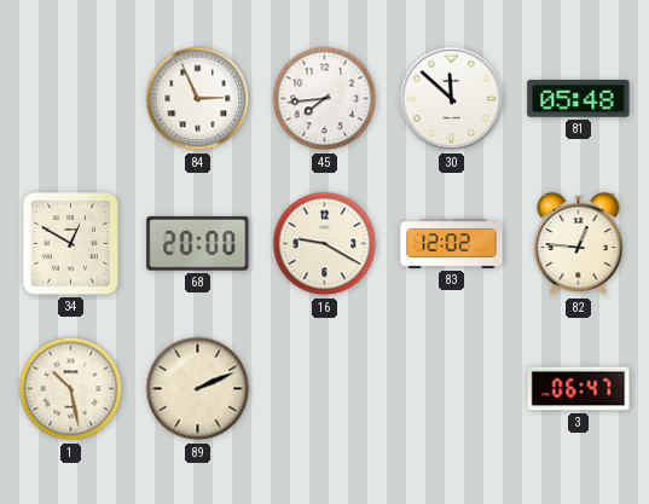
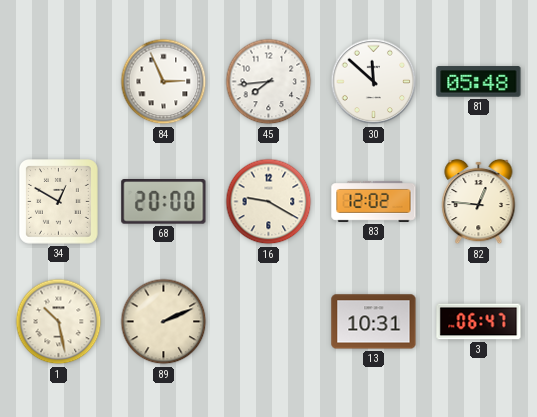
13: none -> 10:31 (374, 322)
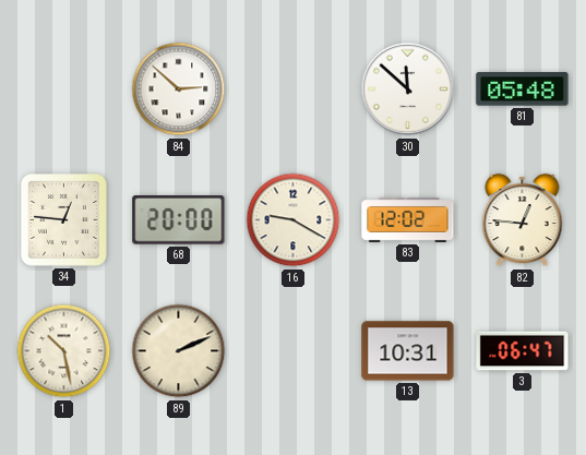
84: 2:56 -> 2:52 (179, 89)
45: 7:44 -> none (269, 82)
34: 12:50 -> 12:46 (64, 220)
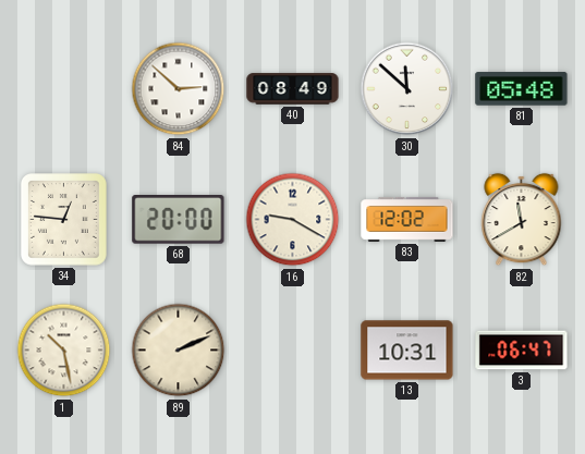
40: none -> 08:49 (293, 89)
82: 12:46 -> 11:40 (522, 220)
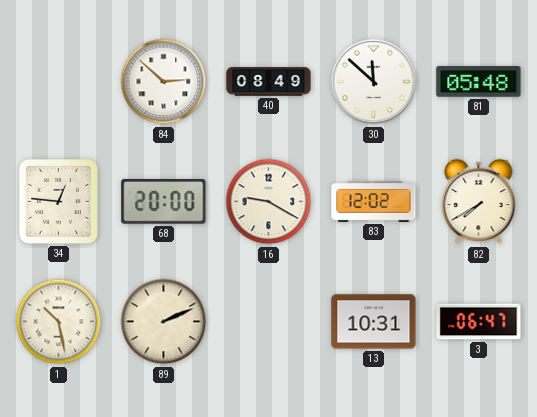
82: 11:40 -> 7:40 (479, 202)
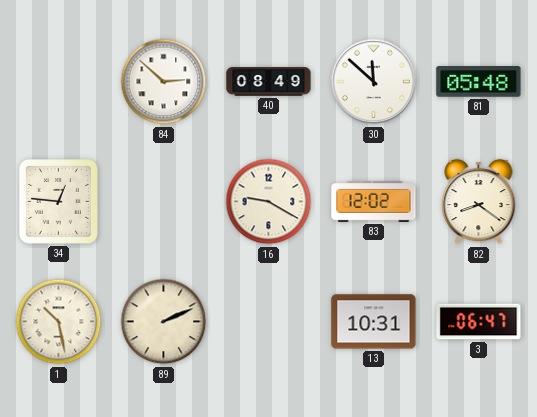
68: 20:00 -> none (164, 202)
82: 7:40 -> 8:21 (479, 202)
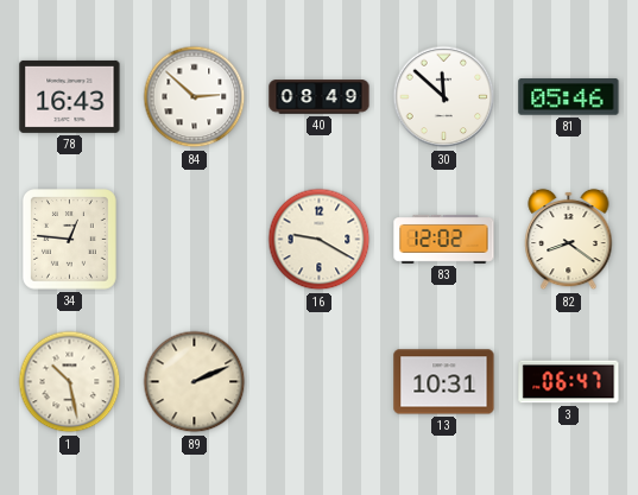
78: none -> 16:43 (70, 96)
81: 05:48 -> 05:46 (569, 97)
